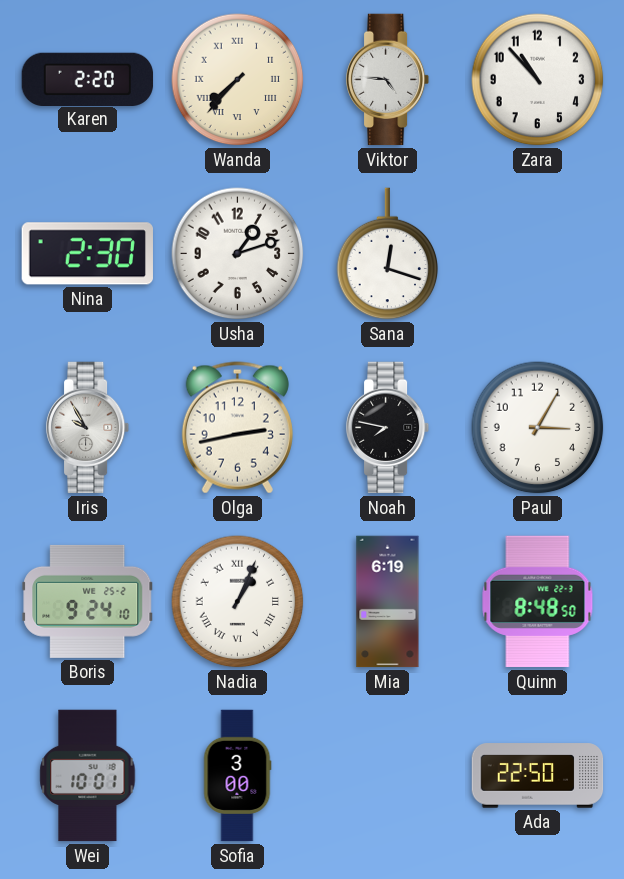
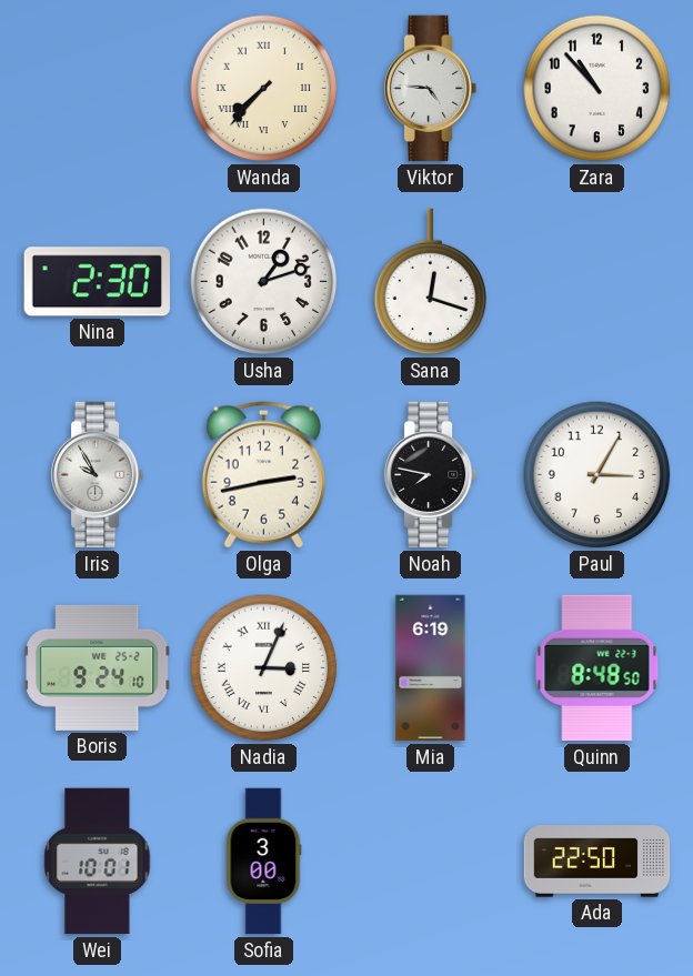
Karen: 2:20 -> none (88, 79)
Nadia: 1:04 -> 3:04 (264, 668)
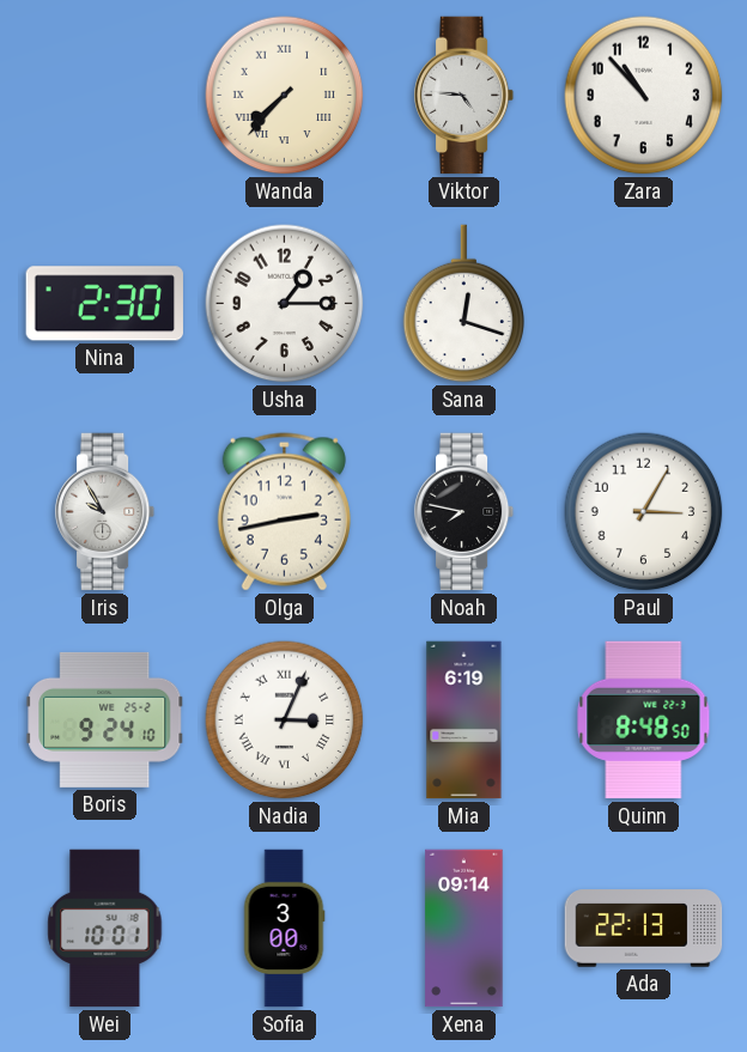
Usha: 1:12 -> 1:15 (285, 304)
Xena: none -> 09:14 (464, 929)
Ada: 22:50 -> 22:13 (644, 929)
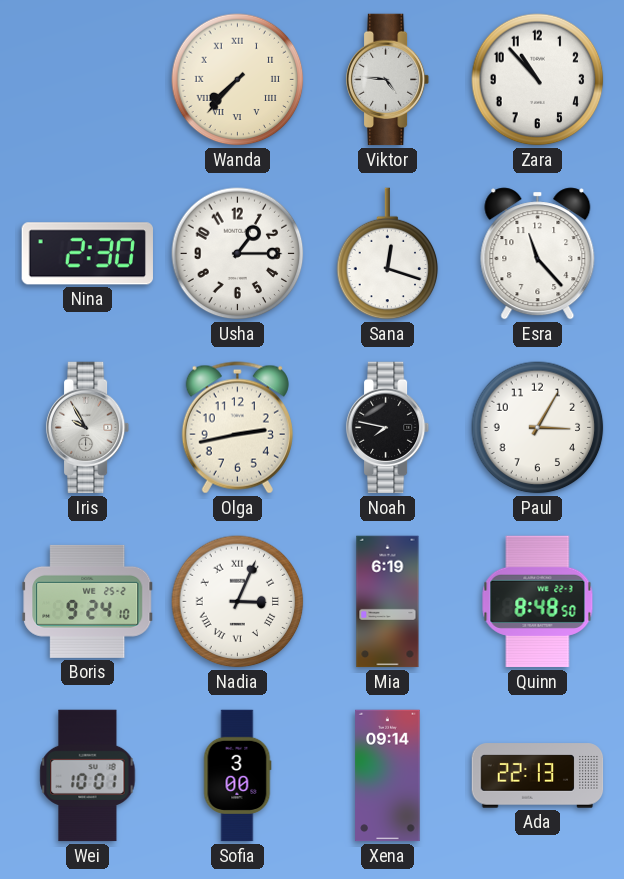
Esra: none -> 11:23 (538, 254)
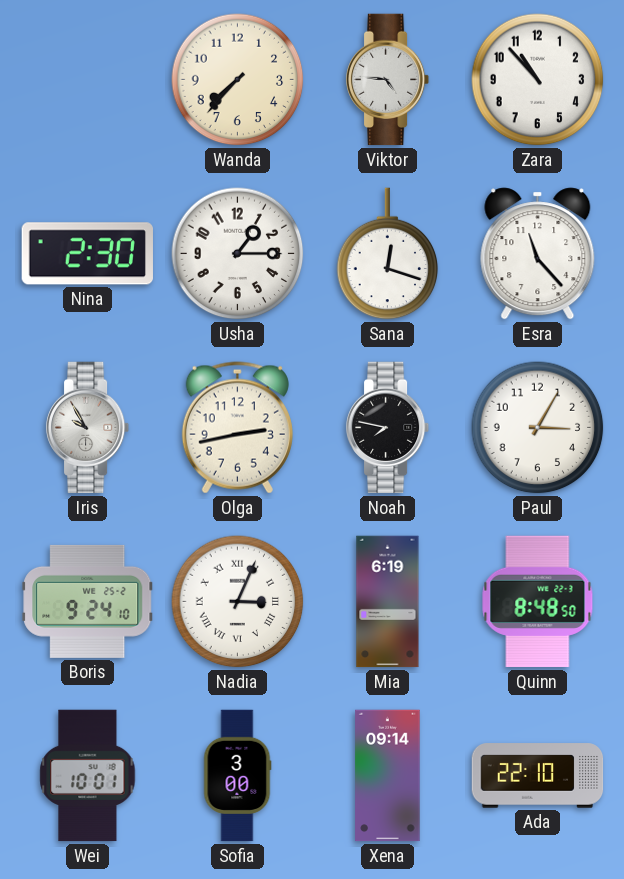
Wanda numerals: Roman -> Arabic (238, 80)
Ada: 22:13 -> 22:10 (538, 776)
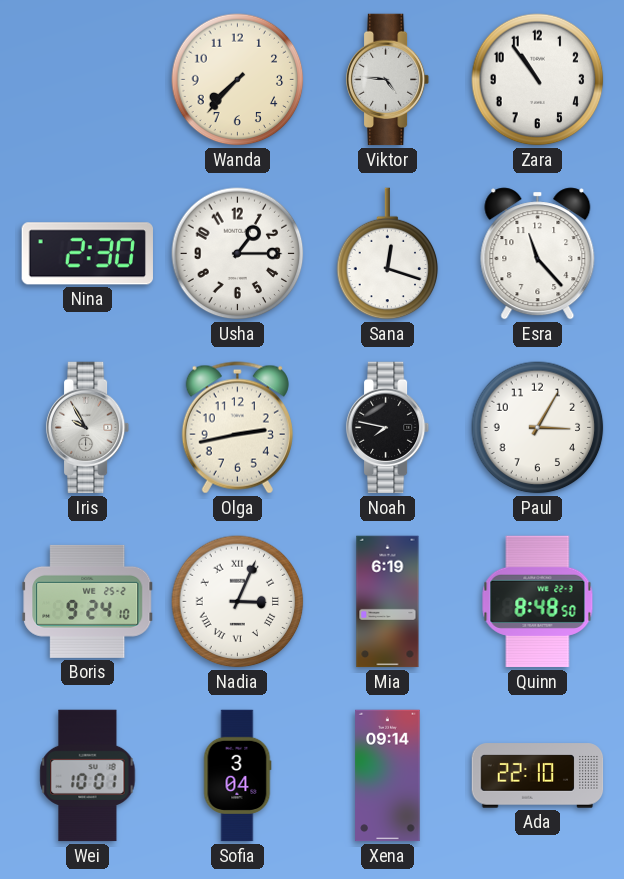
Zara: 10:53 -> 10:54 (538, 80)
Sofia: 3:00 -> 3:04 (238, 776)
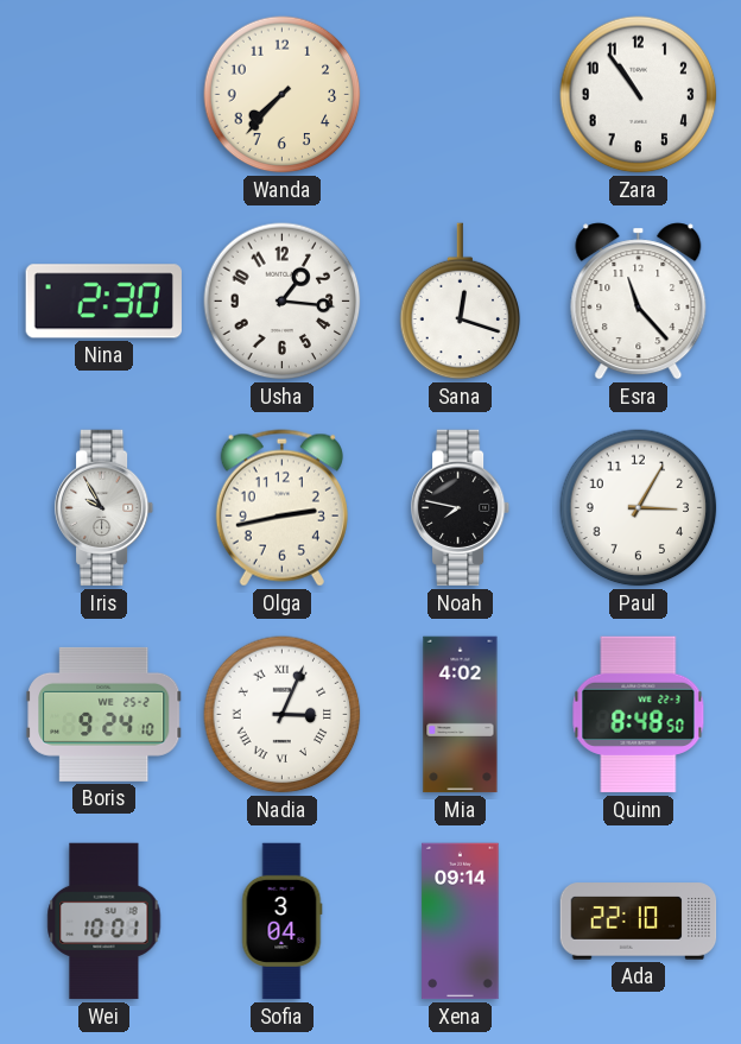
Viktor: 4:46 -> none (388, 80)
Usha: 1:15 -> 1:16 (283, 302)
Mia: 6:19 -> 4:02 (461, 715)
